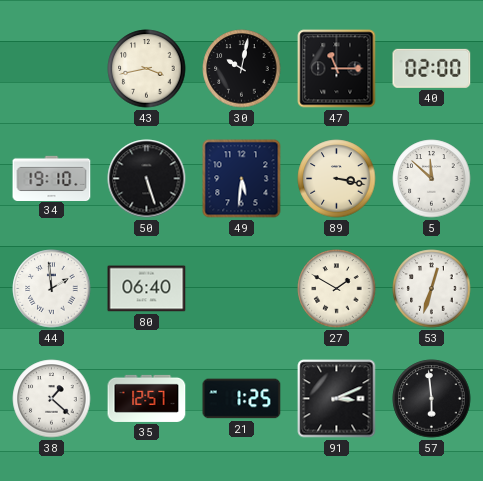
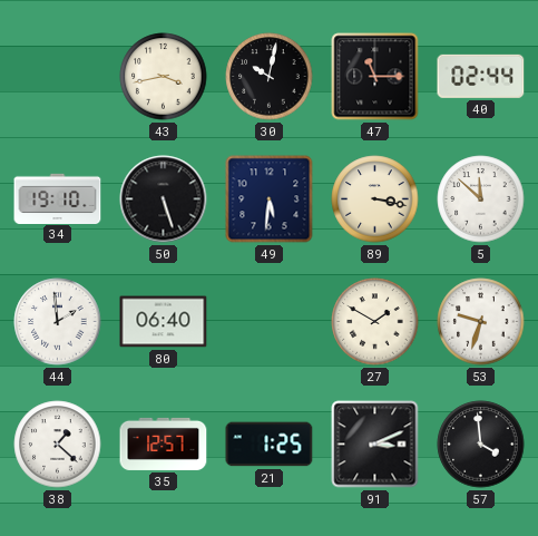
40: 02:00 -> 02:44 (481, 76)
53: 12:33 -> 9:33 (481, 322)
57: 5:59 -> 3:59 (481, 445)
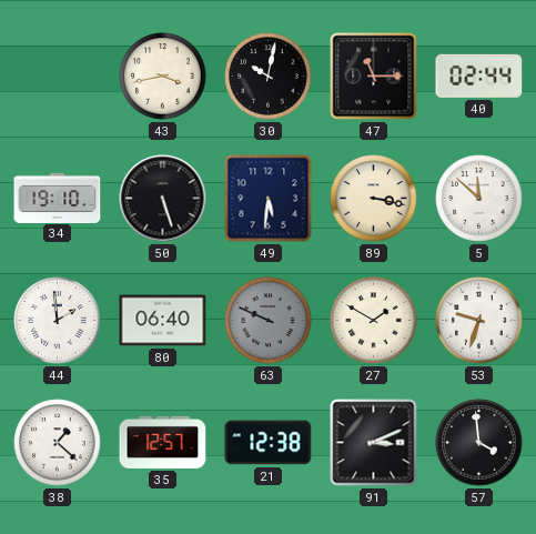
63: none -> 9:49 (269, 321)
21: 1:25 -> 12:38 (269, 443)
